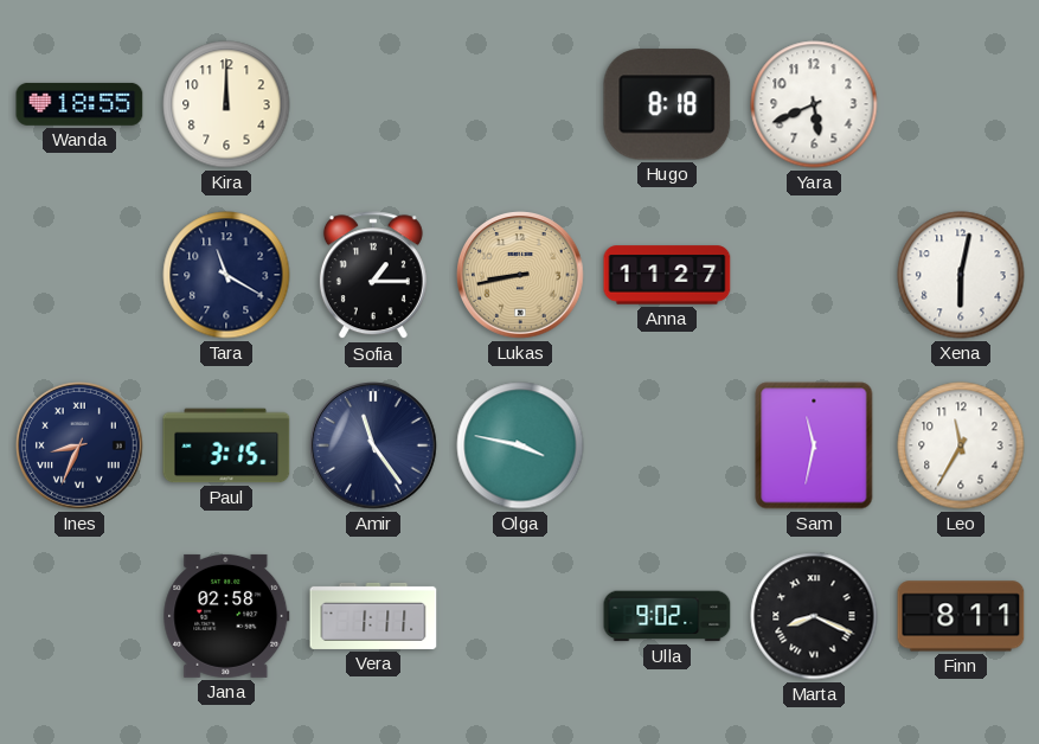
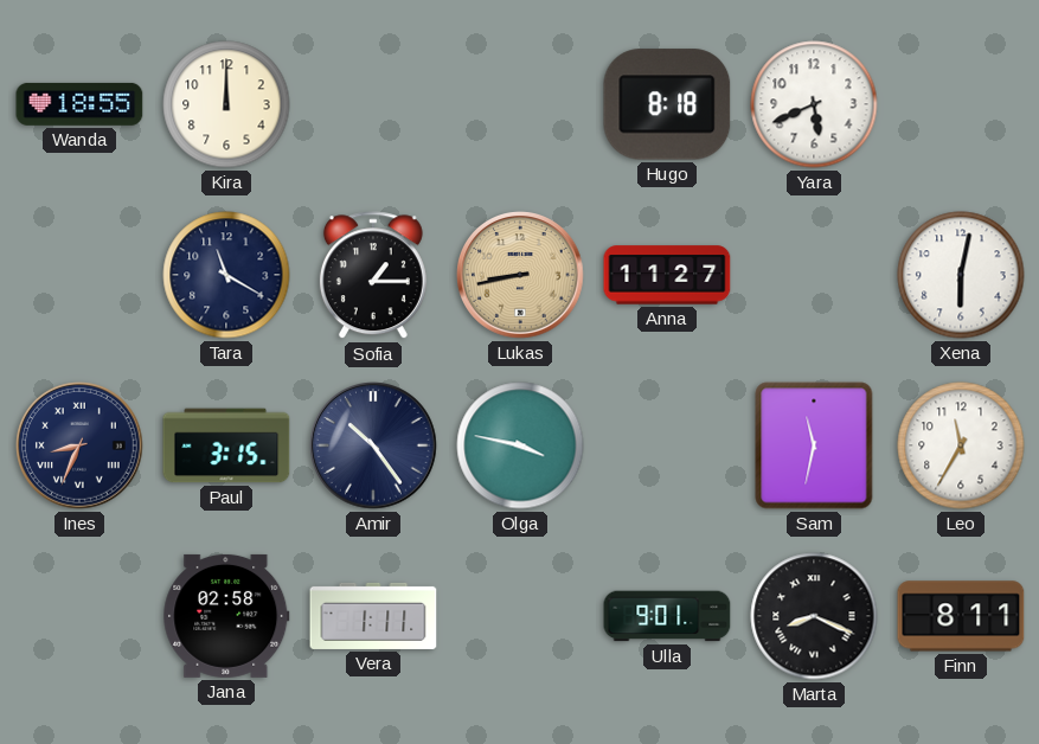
Amir: 11:24 -> 10:24 (373, 445)
Ulla: 9:02 -> 9:01 (667, 616)
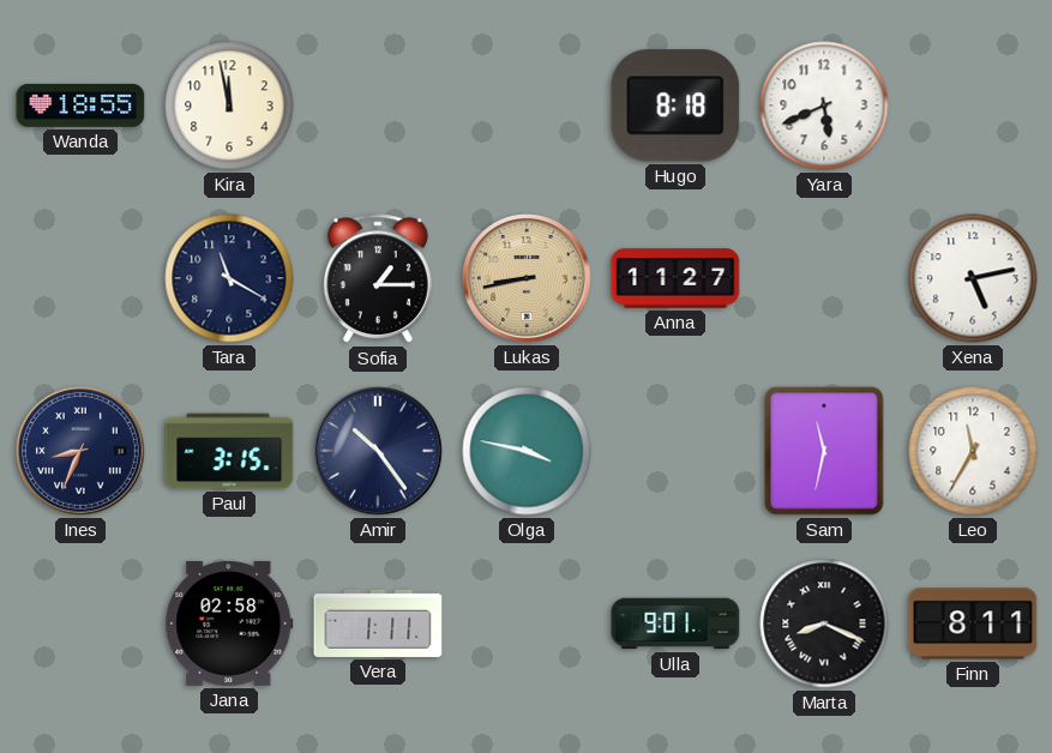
Kira: 12:00 -> 11:58 (229, 106)
Xena: 6:02 -> 5:13 (973, 278)
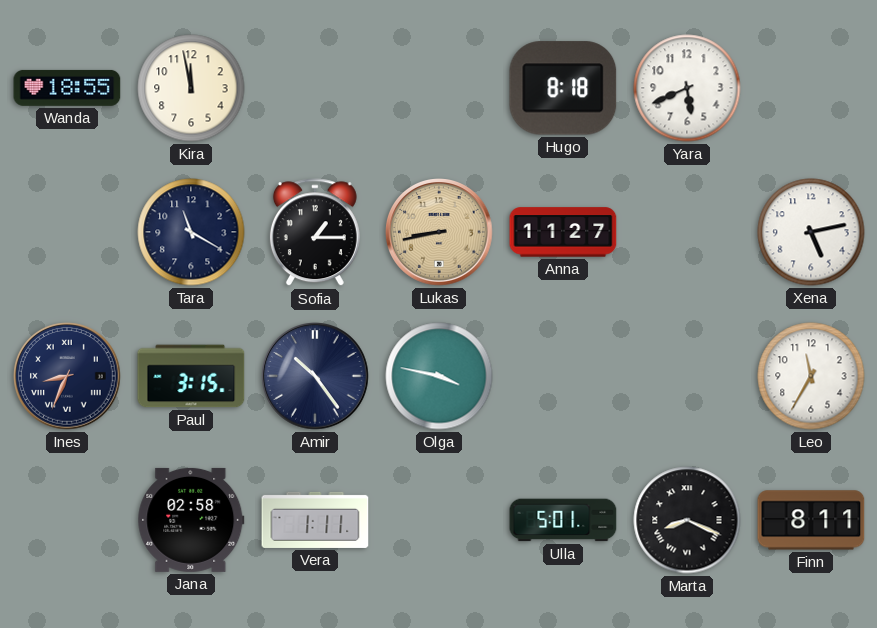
Sam: 11:32 -> none (824, 451)
Ulla: 9:01 -> 5:01 (563, 520)
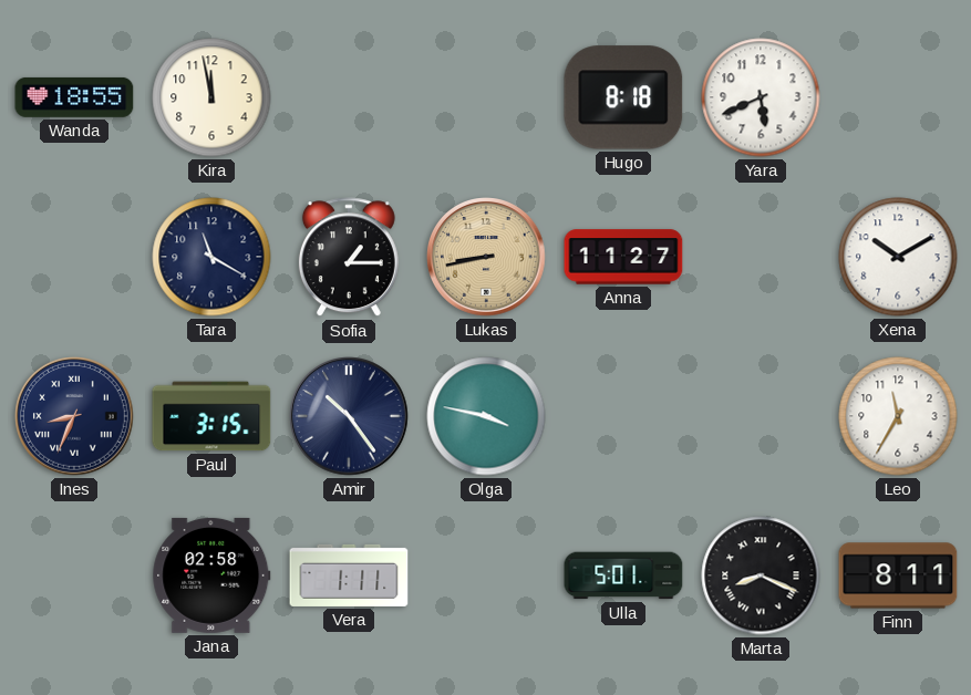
Xena: 5:13 -> 10:10 (898, 257)
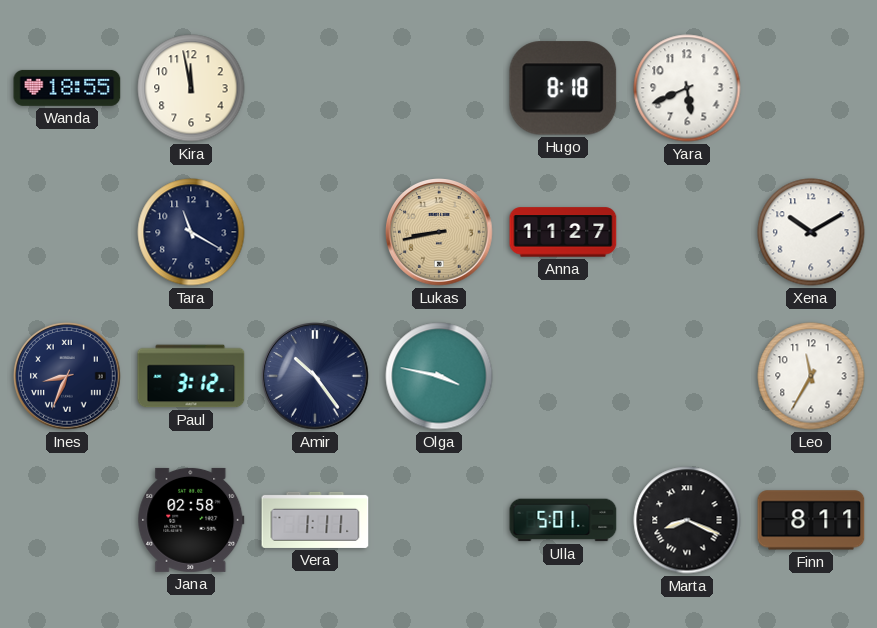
Sofia: 1:15 -> none (349, 258)
Paul: 3:15 -> 3:12 (191, 376)
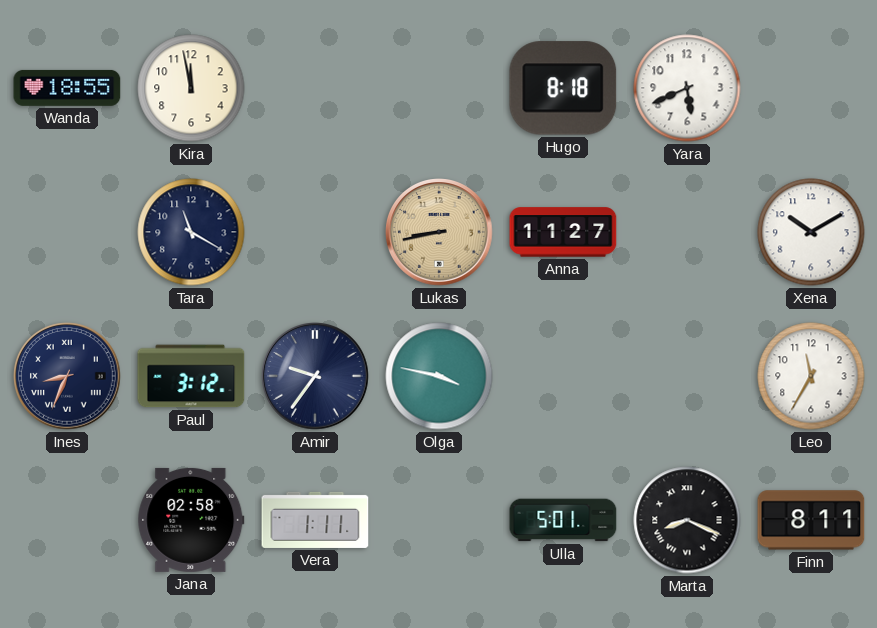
Amir: 10:24 -> 9:36 (315, 376)
